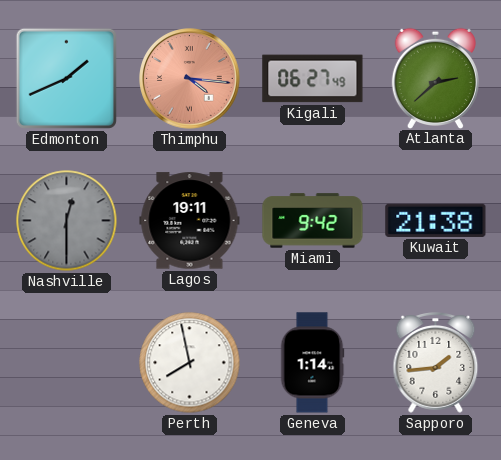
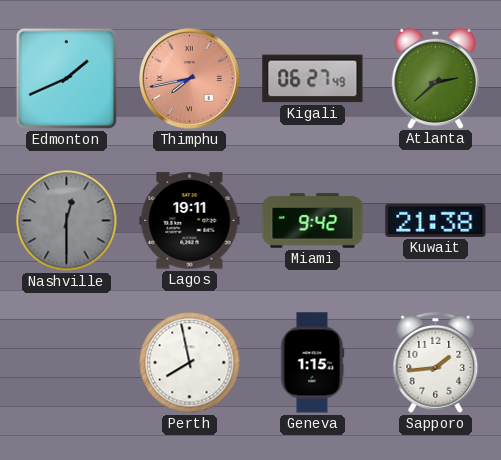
Thimphu: 4:16 -> 7:43 (190, 79)
Geneva: 1:14 -> 1:15 (312, 363)
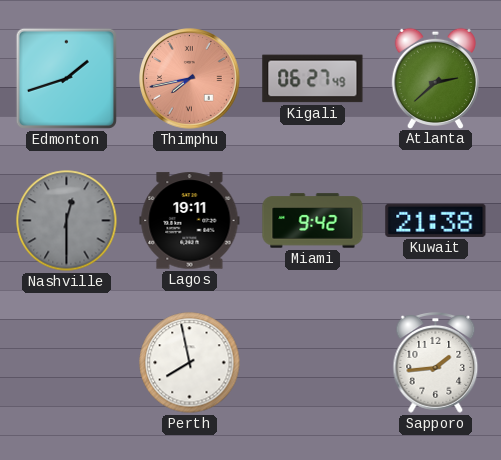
Edmonton: 1:41 -> 1:42 (66, 78)
Geneva: 1:15 -> none (312, 363)
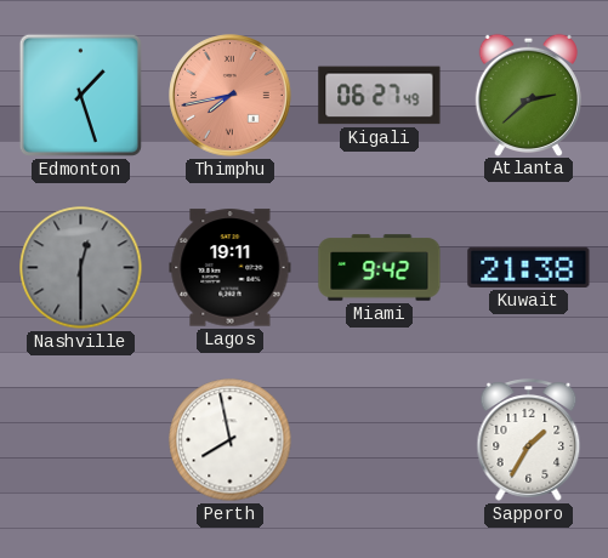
Edmonton: 1:42 -> 1:27 (80, 95)
Sapporo: 1:44 -> 1:35 (529, 440)
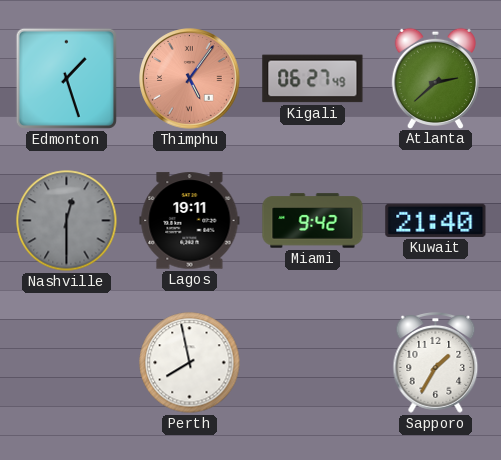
Thimphu: 7:43 -> 5:06 (190, 79)
Kuwait: 21:38 -> 21:40 (436, 220)
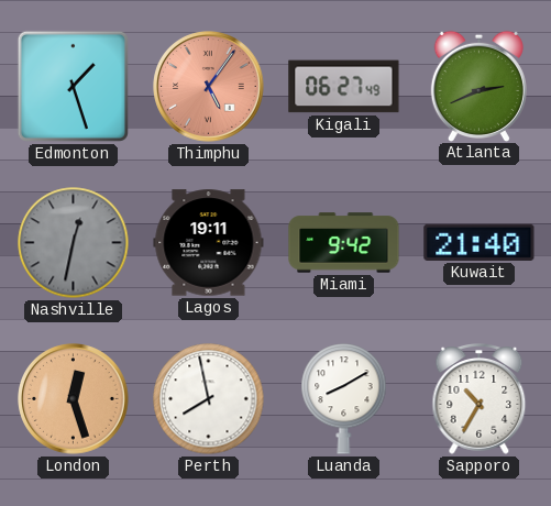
Atlanta: 2:38 -> 2:41 (478, 86)
Nashville: 12:30 -> 12:32 (74, 243)
London: none -> 12:27 (74, 399)
Luanda: none -> 8:10 (344, 399)
Sapporo: 1:35 -> 10:35 (480, 399)
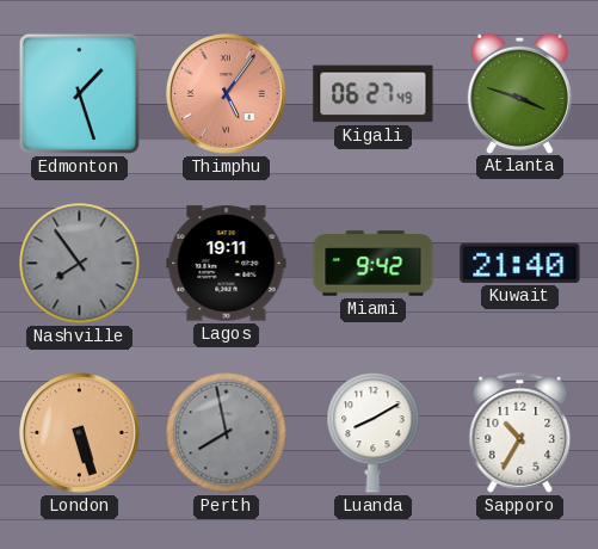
Atlanta: 2:41 -> 3:48 (519, 93)
Nashville: 12:32 -> 7:54 (80, 264)
London: 12:27 -> 5:27 (80, 433)
Perth dial: white -> grey (227, 433)
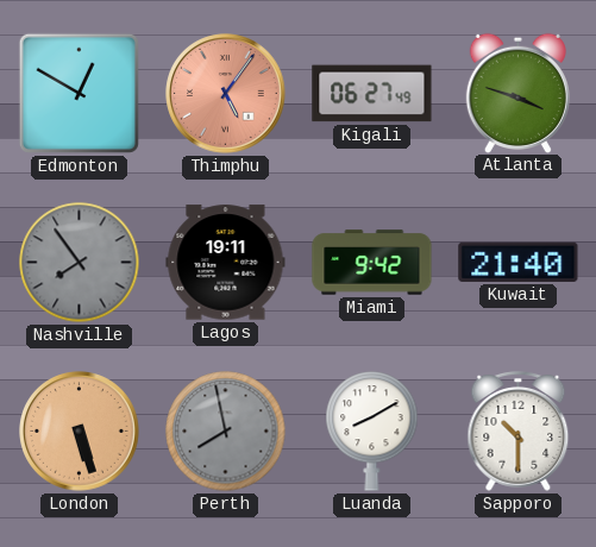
Edmonton: 1:27 -> 12:50 (79, 93)
Sapporo: 10:35 -> 10:30 (519, 432)
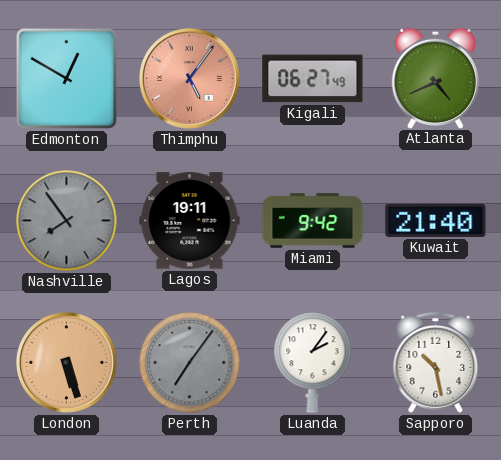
Atlanta: 3:48 -> 4:41 (435, 78)
Perth: 7:58 -> 7:06 (190, 363)
Luanda: 8:10 -> 2:06 (313, 363)
Sapporo: 10:30 -> 10:28 (436, 363)
